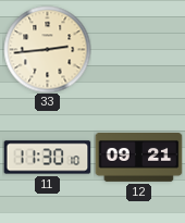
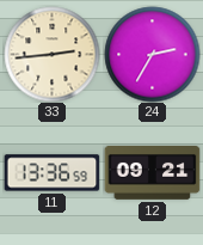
24: none -> 2:35 (152, 54)
11: 11:30 -> 13:36 (51, 173)
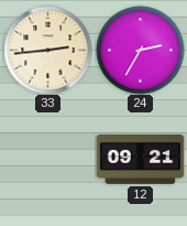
11: 13:36 -> none (51, 173)
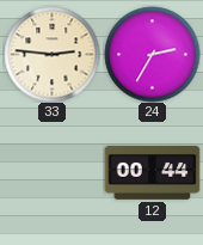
33: 2:44 -> 2:46 (51, 54)
12: 09:21 -> 00:44 (152, 173)
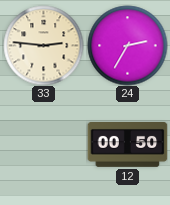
12: 00:44 -> 00:50 (127, 145)
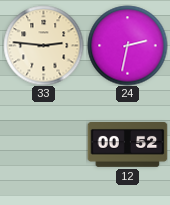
24: 2:35 -> 2:32 (127, 45)
12: 00:50 -> 00:52 (127, 145)
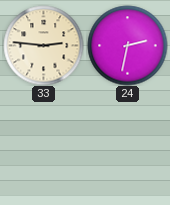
12: 00:52 -> none (127, 145)
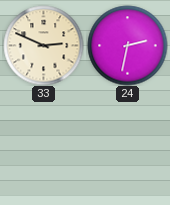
33: 2:46 -> 2:49 (43, 45)
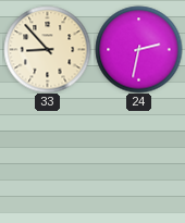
33: 2:49 -> 8:53 (47, 49)
